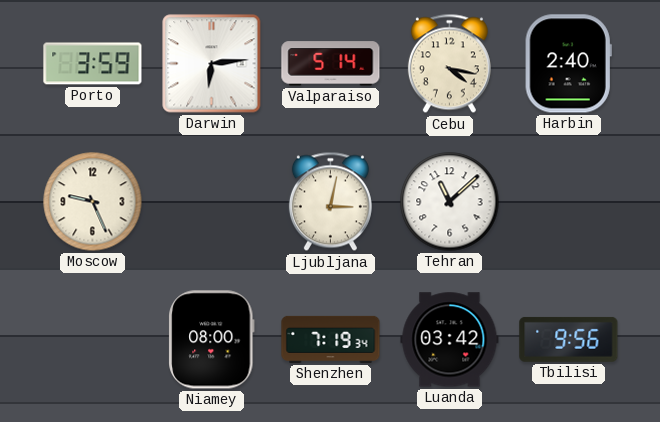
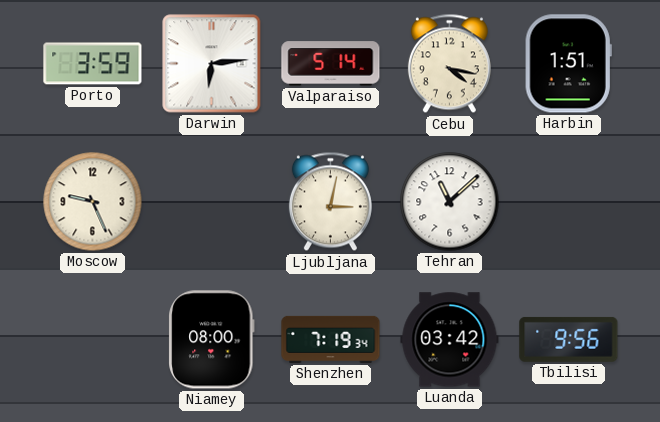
Harbin: 2:40 -> 1:51 (568, 64)
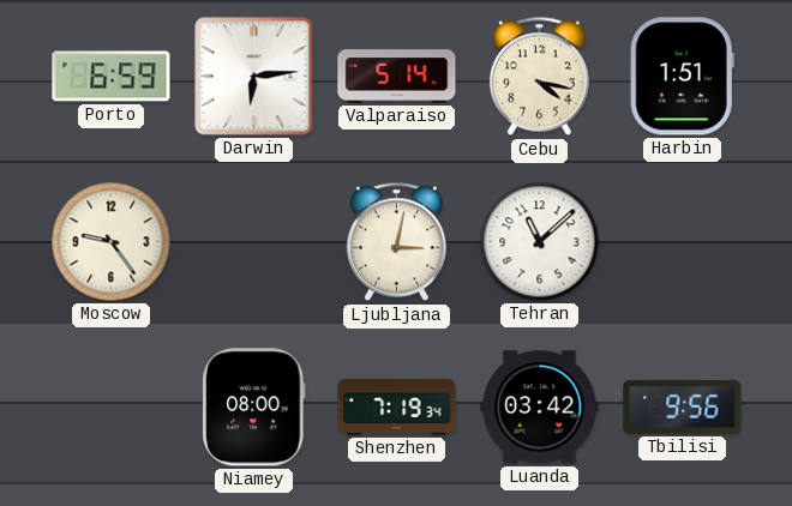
Porto: 3:59 -> 6:59 (112, 77)
Moscow: 9:26 -> 9:24 (112, 242)
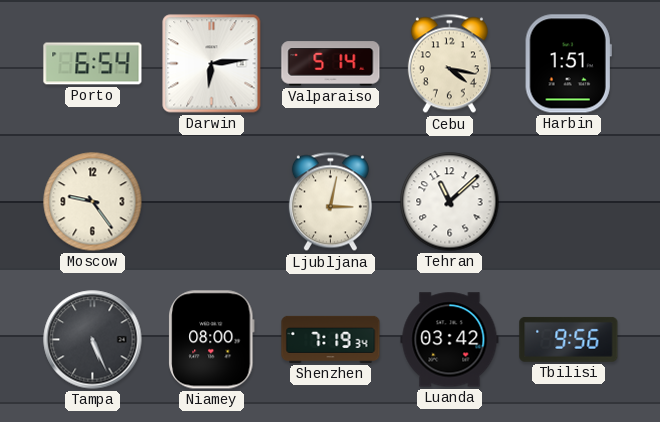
Porto: 6:59 -> 6:54 (93, 64)
Tampa: none -> 5:26 (93, 340)
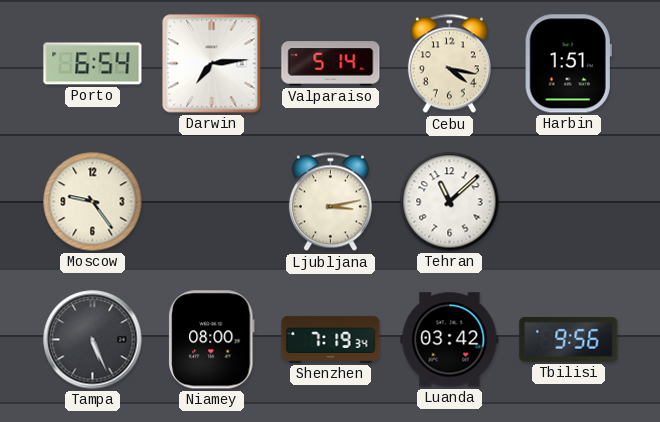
Darwin: 6:14 -> 7:14 (212, 64)
Ljubljana: 3:02 -> 3:13 (330, 202)
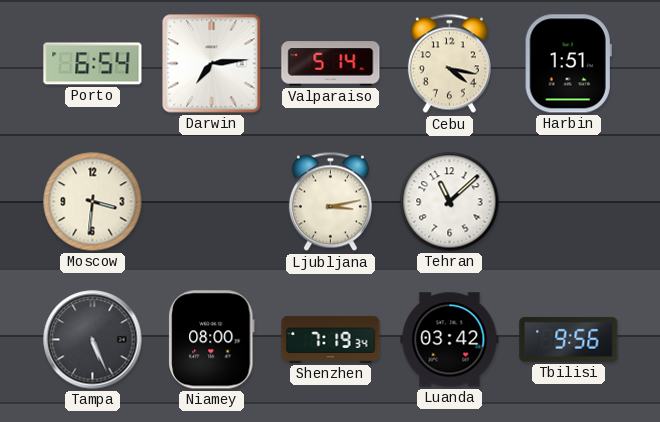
Moscow: 9:24 -> 3:31 (93, 202)
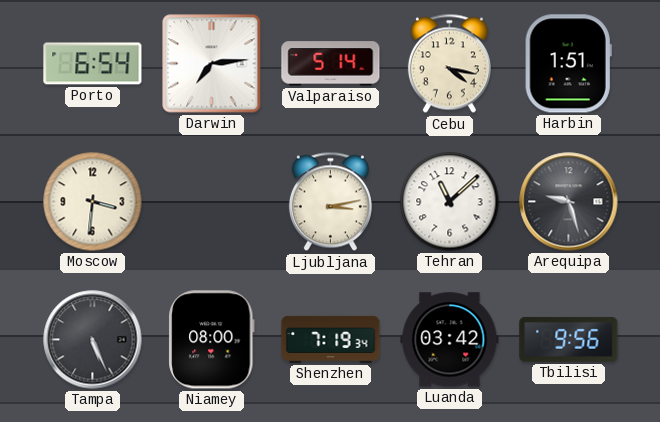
Arequipa: none -> 9:27 (569, 202)
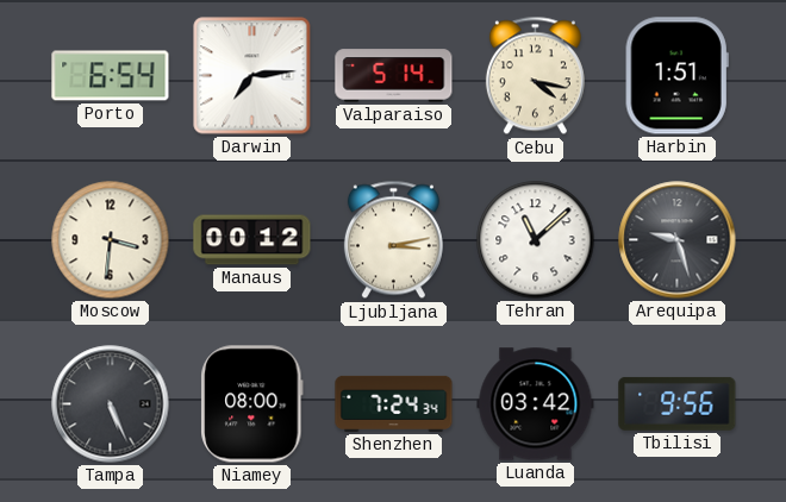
Manaus: none -> 00:12 (252, 240)
Shenzhen: 7:19 -> 7:24 (394, 403)
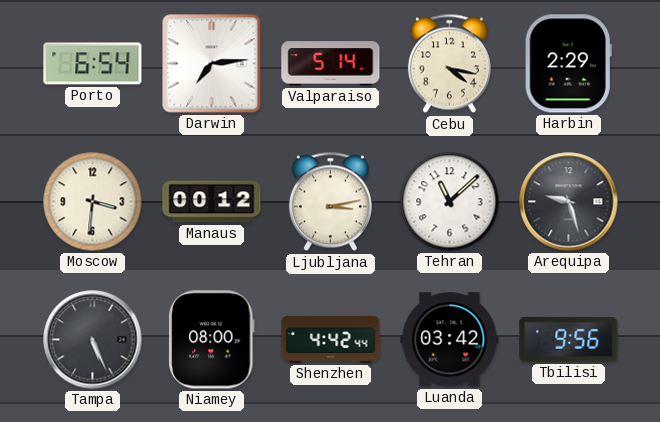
Harbin: 1:51 -> 2:29 (568, 64)
Shenzhen: 7:24 -> 4:42 (331, 339)
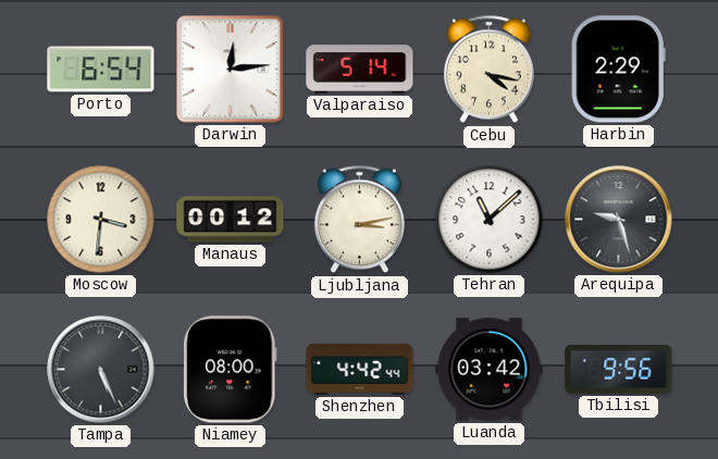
Darwin: 7:14 -> 12:14 (231, 70)
